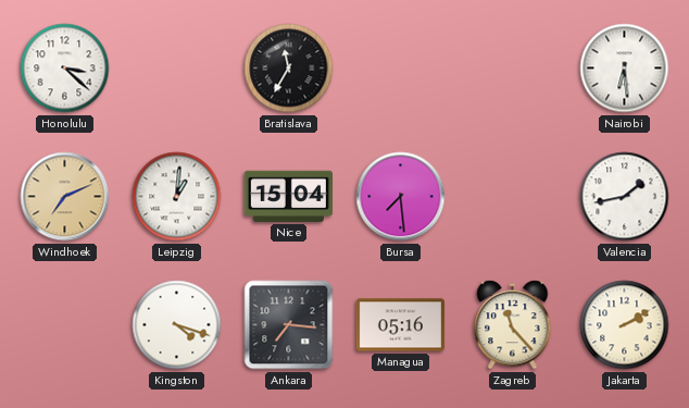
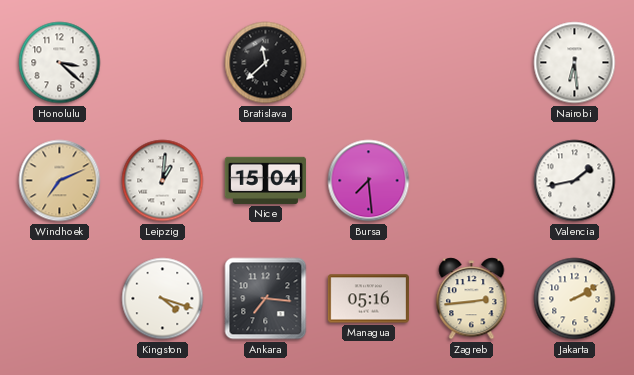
Bratislava: 11:35 -> 11:38 (266, 63)
Zagreb: 11:23 -> 2:44 (472, 299)
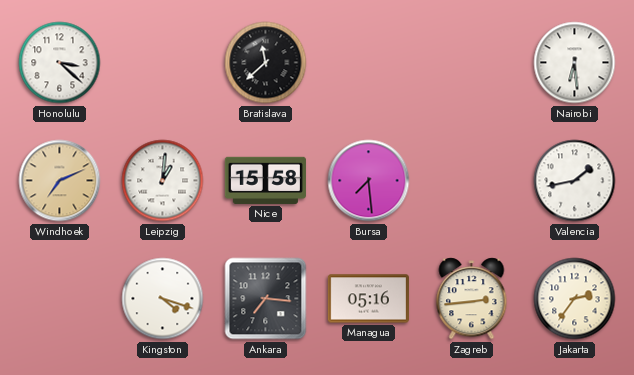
Nice: 15:04 -> 15:58 (265, 180)
Jakarta: 2:10 -> 2:36 (575, 299)
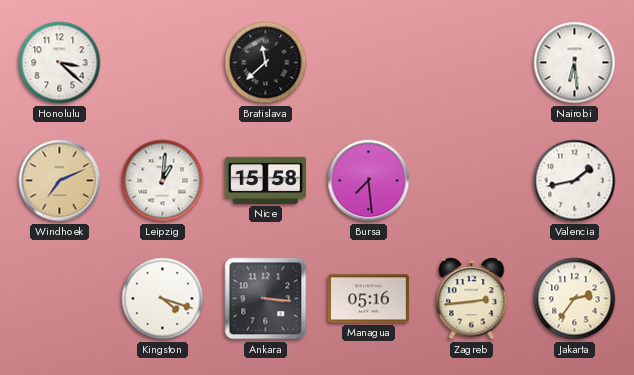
Ankara: 7:16 -> 3:16 (266, 299)
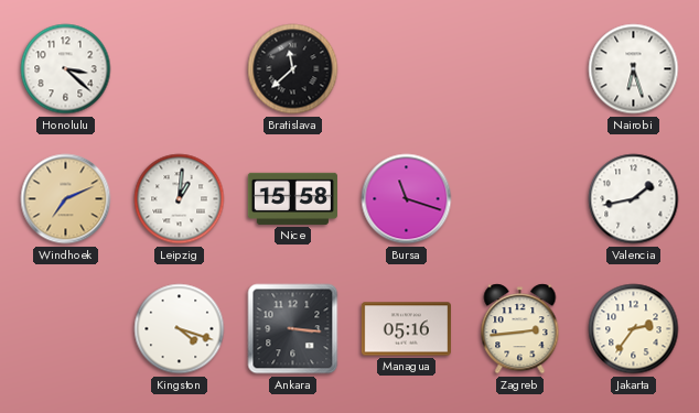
Nairobi: 6:29 -> 6:27 (634, 69)
Bursa: 7:29 -> 11:18 (407, 199)
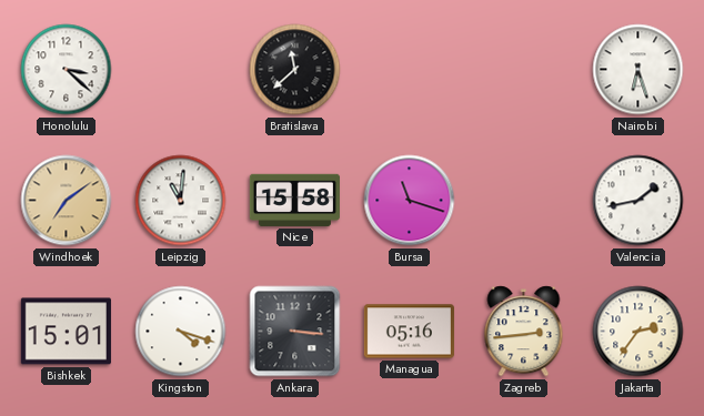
Windhoek: 7:11 -> 7:09 (67, 201)
Leipzig: 1:01 -> 11:01 (181, 201)
Bishkek: none -> 15:01 (66, 332)
